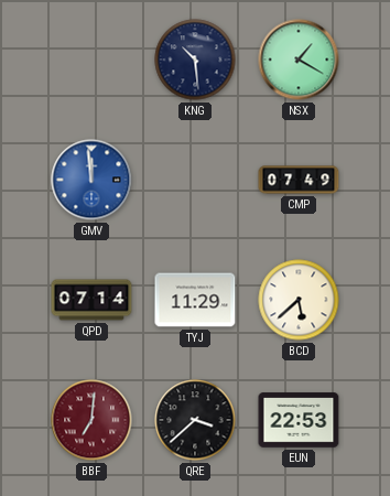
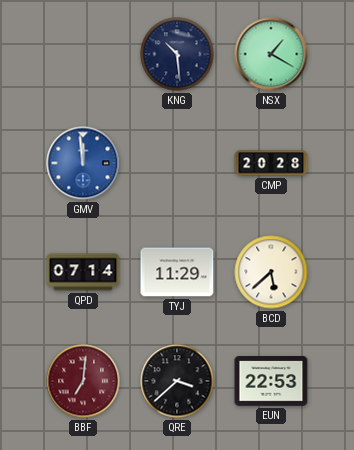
CMP: 07:49 -> 20:28 (271, 163)
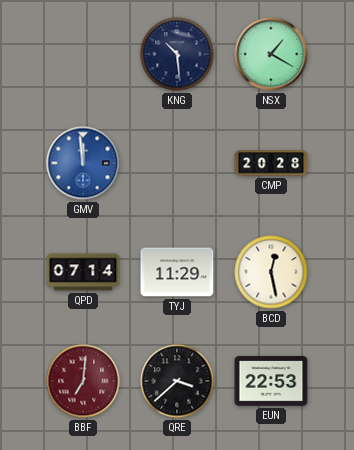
BCD: 5:38 -> 12:28 (271, 272)
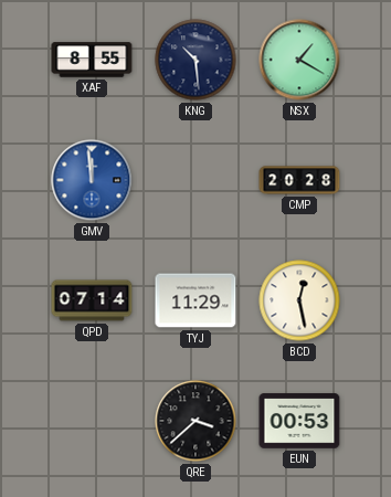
XAF: none -> 8:55 (92, 60)
BBF: 7:01 -> none (83, 381)
EUN: 22:53 -> 00:53 (299, 421)
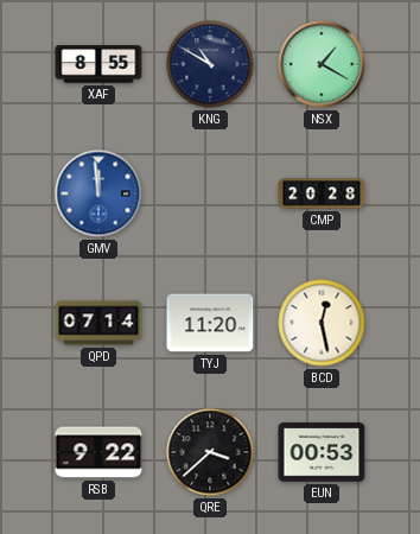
KNG: 10:29 -> 10:50 (210, 64)
TYJ: 11:29 -> 11:20 (210, 323)
RSB: none -> 9:22 (98, 452)
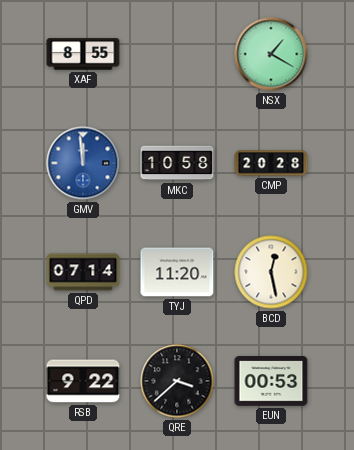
KNG: 10:50 -> none (210, 64)
MKC: none -> 10:58 (177, 163)
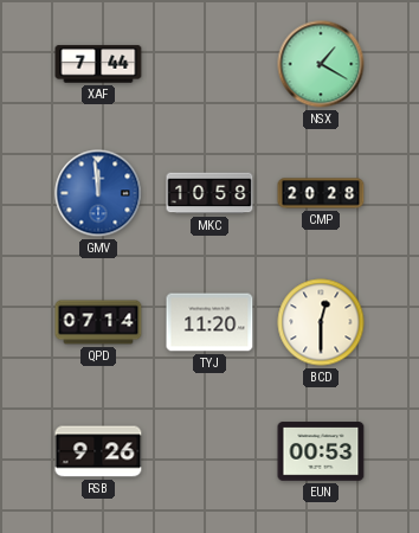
XAF: 8:55 -> 7:44 (98, 64)
BCD: 12:28 -> 12:30 (321, 322)
RSB: 9:22 -> 9:26 (98, 451)
QRE: 3:38 -> none (177, 381)
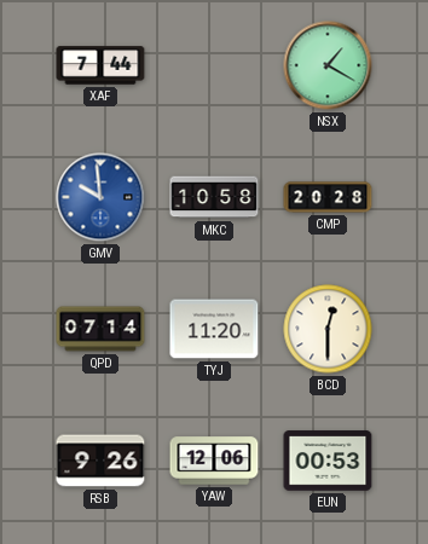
GMV: 11:59 -> 9:59 (100, 197)
YAW: none -> 12:06 (214, 461)
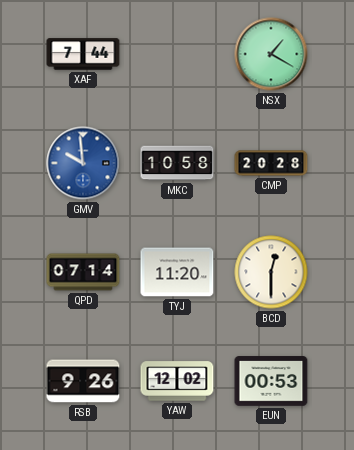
YAW: 12:06 -> 12:02 (177, 381)
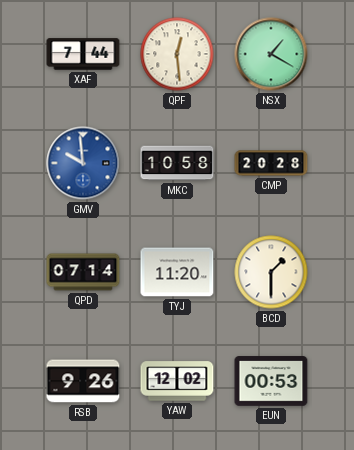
QPF: none -> 12:29 (177, 54)
BCD: 12:30 -> 1:30 (271, 272)
